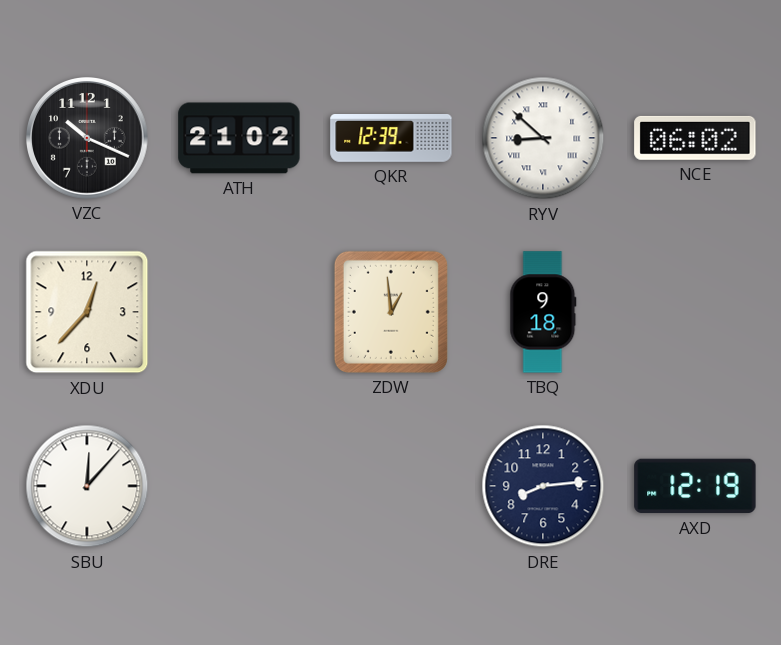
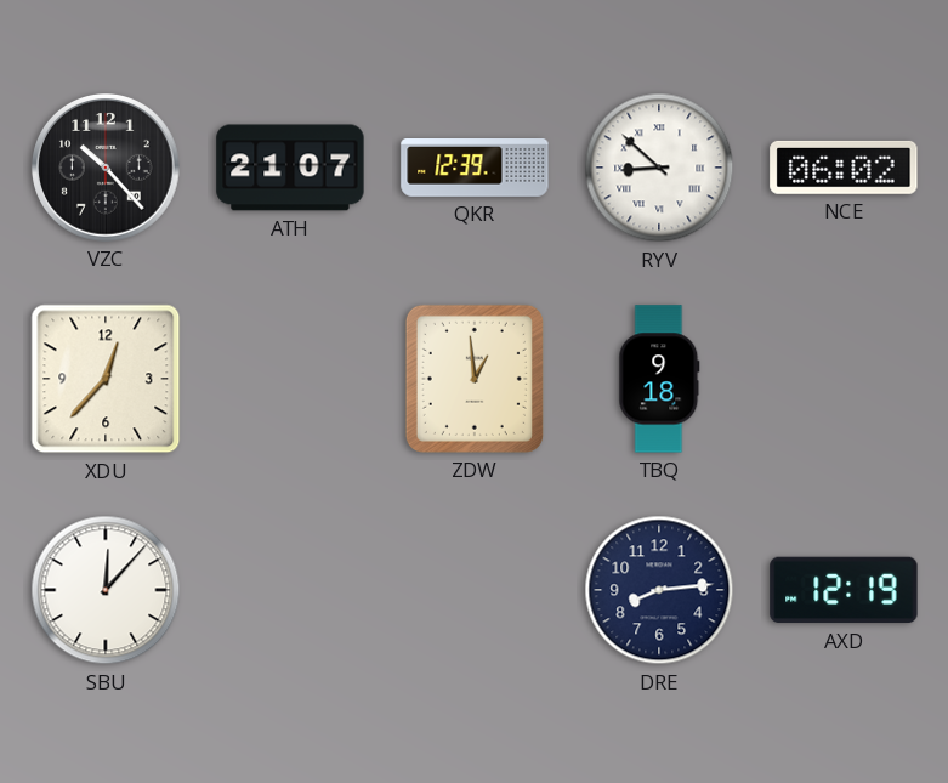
VZC: 10:19 -> 10:23 (107, 169)
ATH: 21:02 -> 21:07 (290, 168)
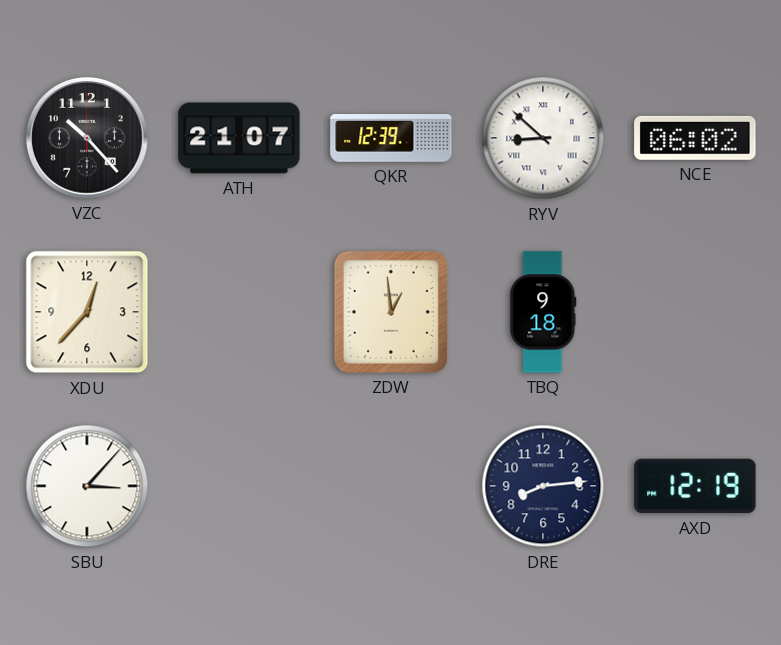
SBU: 12:07 -> 3:07 (87, 486)
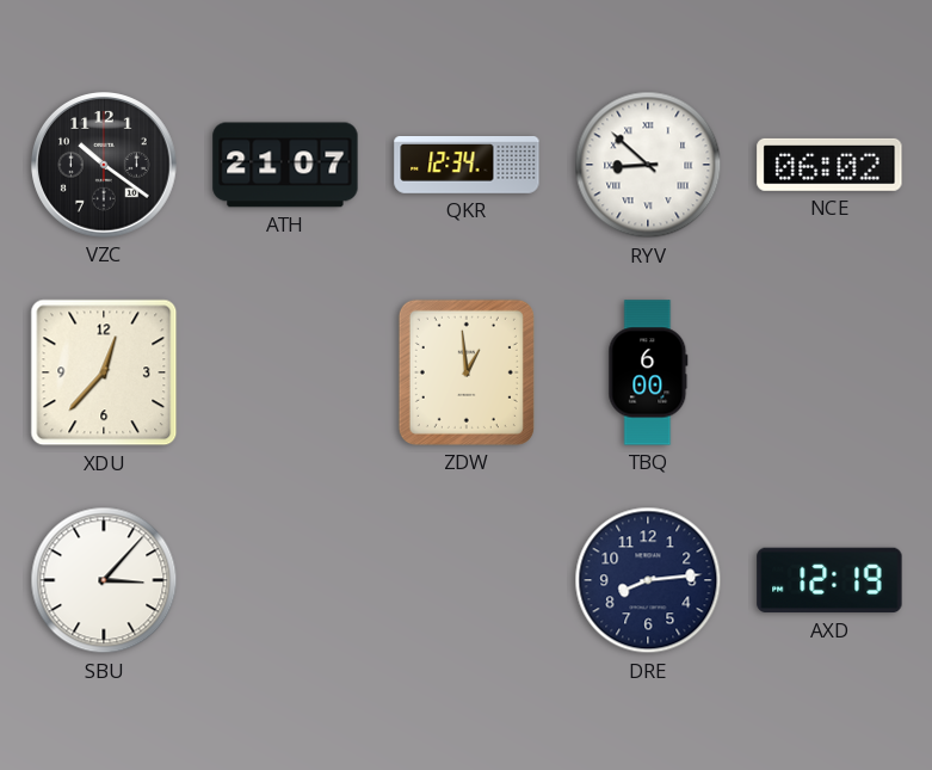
VZC: 10:23 -> 10:21 (105, 166)
QKR: 12:39 -> 12:34 (467, 166)
TBQ: 9:18 -> 6:00 (648, 372)
